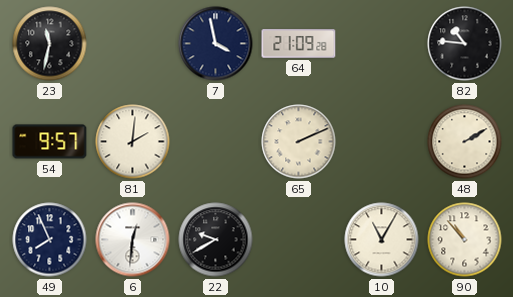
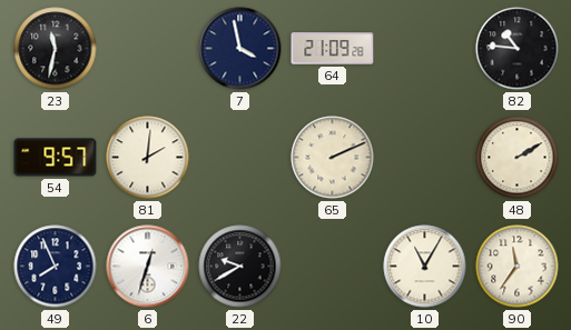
6: 12:31 -> 12:33 (148, 267)
90: 10:53 -> 11:36 (518, 267)
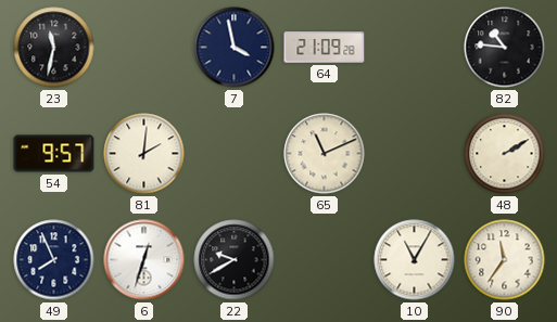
65: 2:11 -> 11:11 (325, 154)
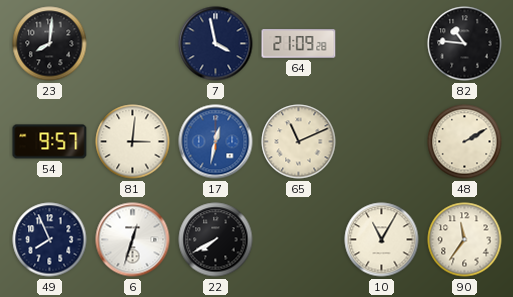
23: 11:32 -> 8:01 (50, 44)
81: 2:01 -> 3:01 (133, 142)
17: none -> 12:32 (216, 142)
22: 9:40 -> 7:40 (216, 240)
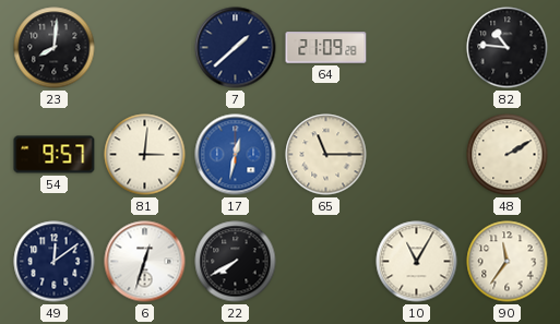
7: 3:58 -> 1:38 (236, 48)
65: 11:11 -> 11:15 (326, 155)
49: 7:56 -> 12:09 (55, 262)
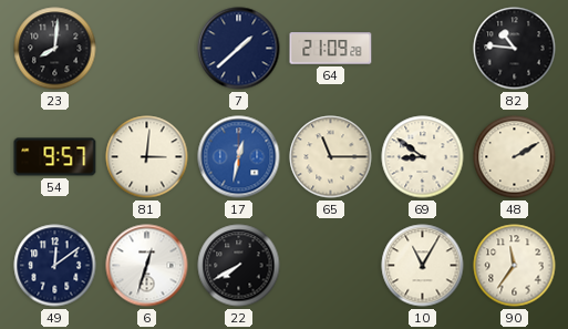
69: none -> 8:51 (423, 157)
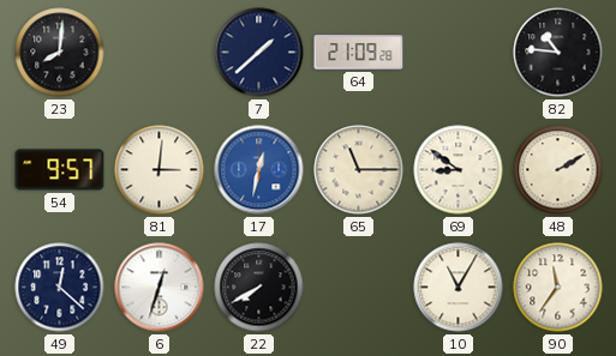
49: 12:09 -> 12:22 (60, 288)
